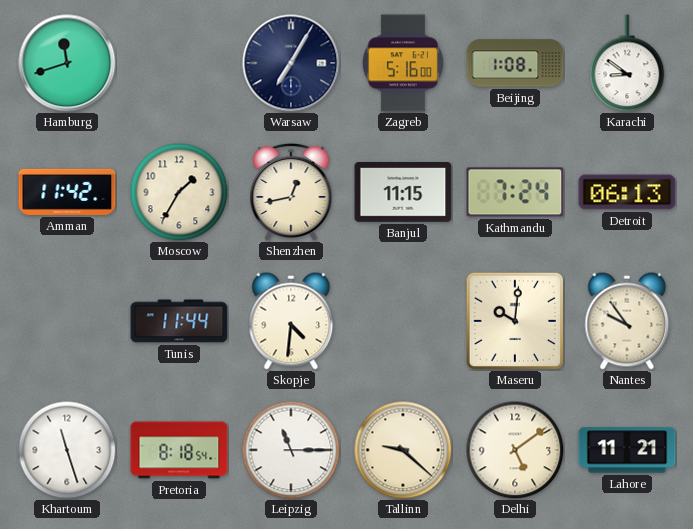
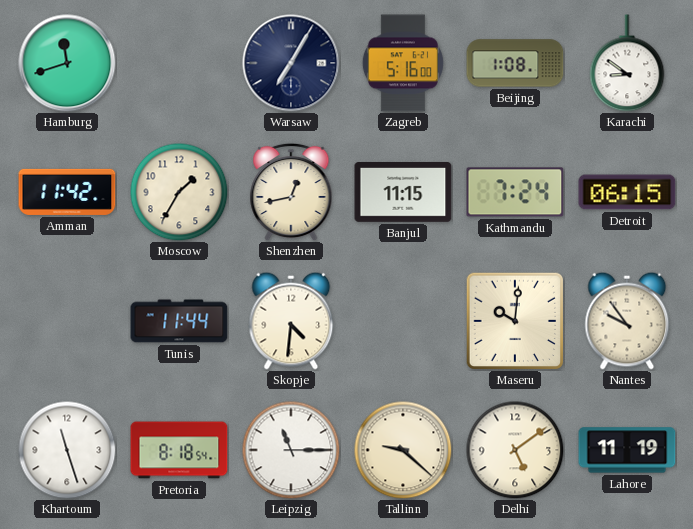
Detroit: 06:13 -> 06:15 (627, 192)
Lahore: 11:21 -> 11:19 (627, 450)
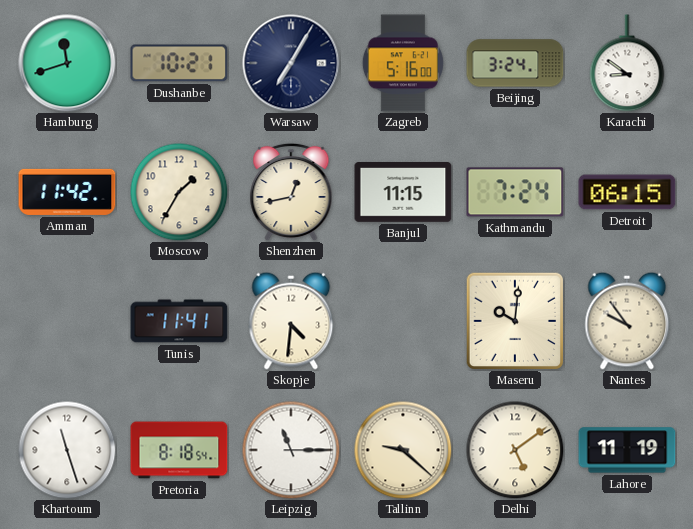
Dushanbe: none -> 10:21 (179, 63)
Beijing: 1:08 -> 3:24 (515, 63)
Tunis: 11:44 -> 11:41 (179, 321)
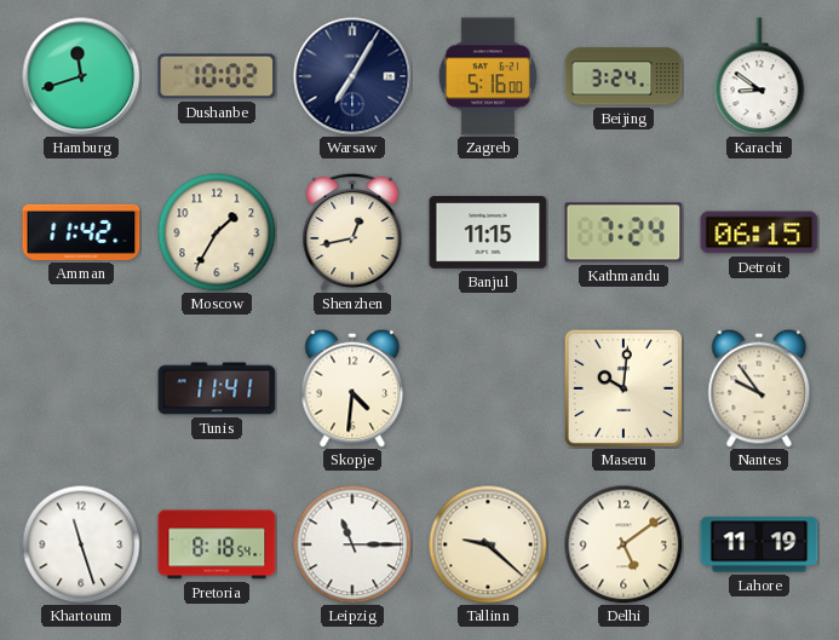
Dushanbe: 10:21 -> 10:02 (217, 76)
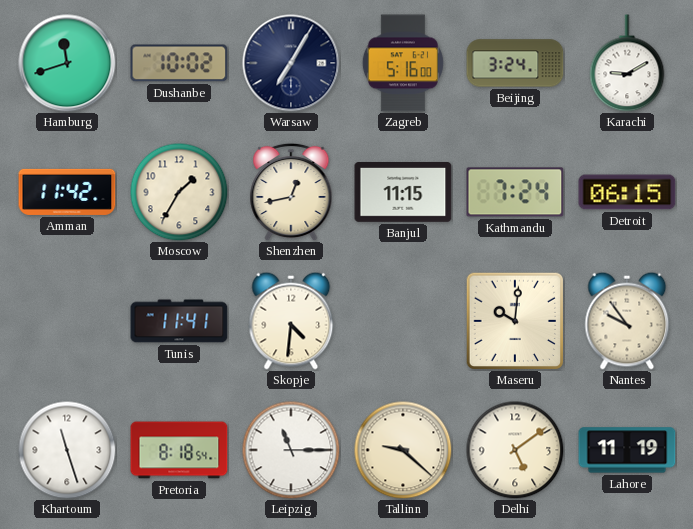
Karachi: 8:51 -> 9:10 (627, 63)
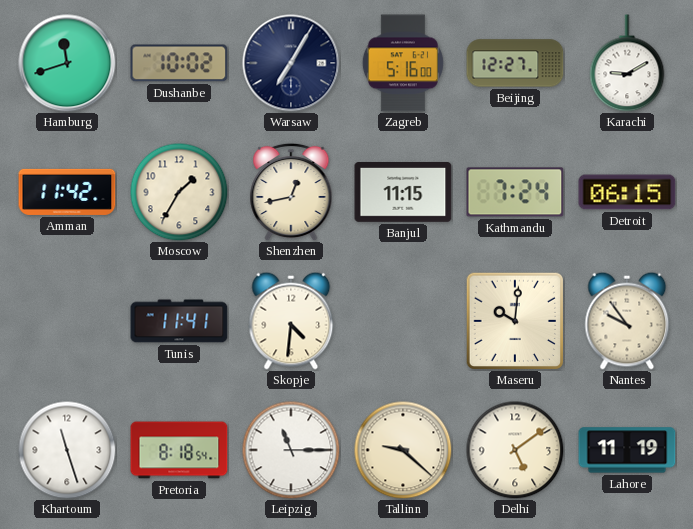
Beijing: 3:24 -> 12:27 (515, 63)
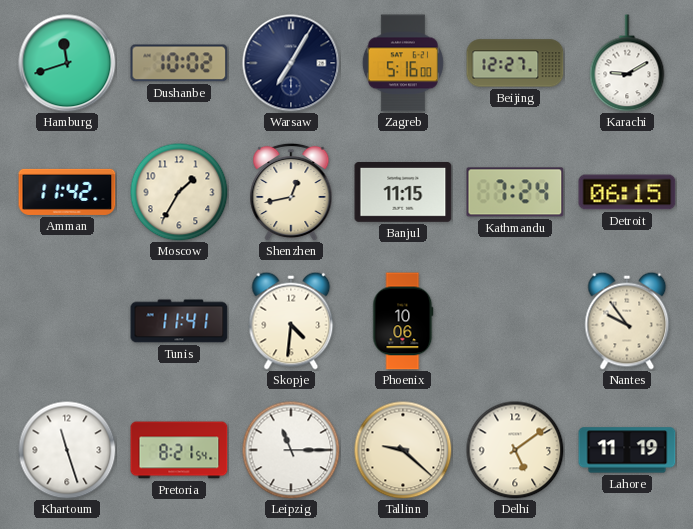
Phoenix: none -> 10:06 (403, 321)
Maseru: 10:01 -> none (514, 320)
Pretoria: 8:18 -> 8:21 (179, 450)
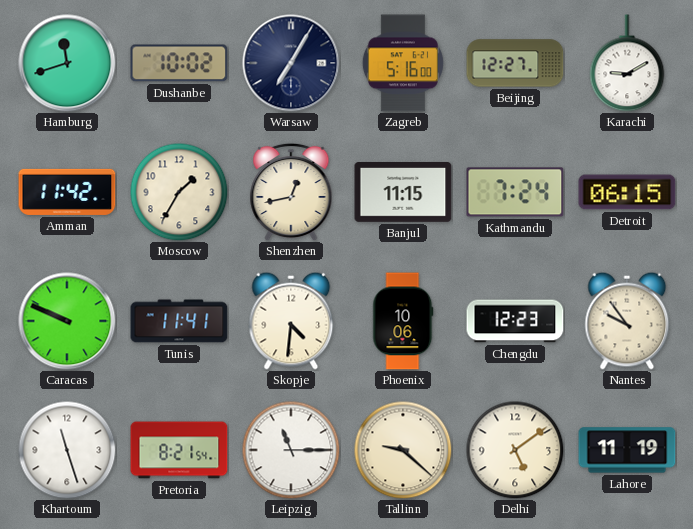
Caracas: none -> 9:49 (67, 321)
Chengdu: none -> 12:23 (515, 321)
